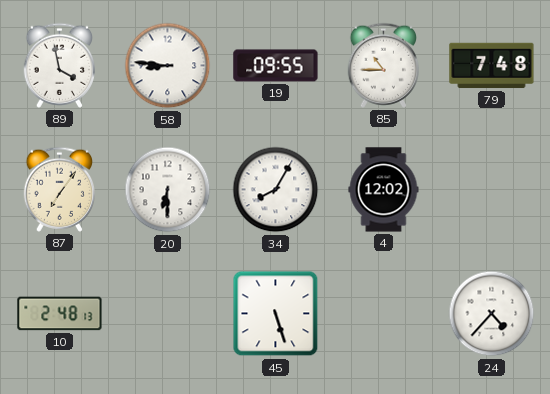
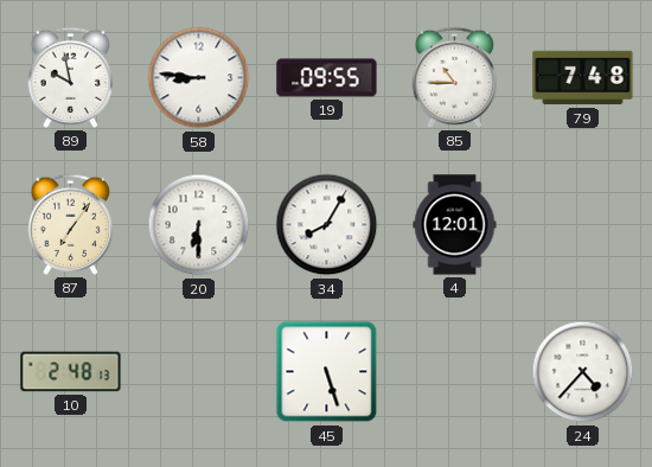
89: 3:58 -> 9:58 (70, 77)
4: 12:02 -> 12:01 (455, 225)
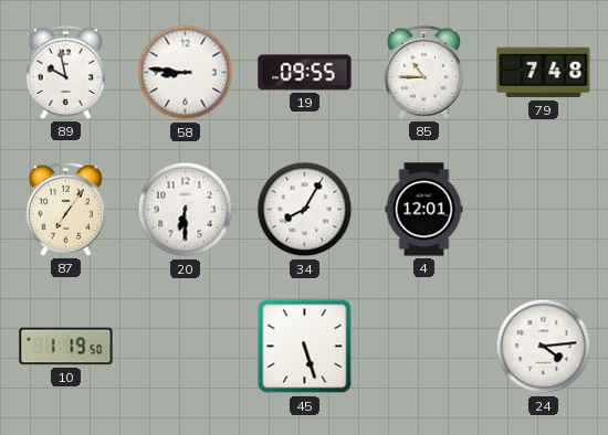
10: 2:48 -> 1:19 (66, 347)
24: 4:37 -> 4:14 (544, 347)
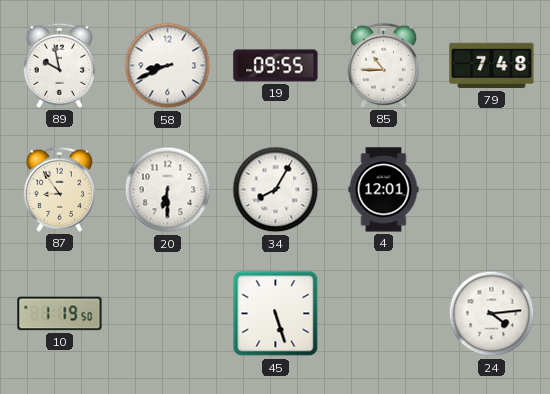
58: 8:46 -> 8:41 (168, 66)
87: 7:06 -> 8:54 (59, 189)
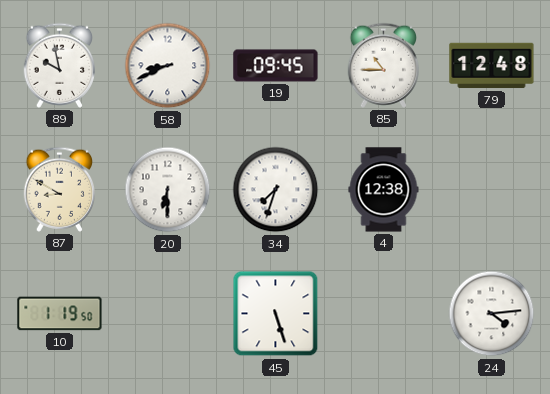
19: 09:55 -> 09:45 (276, 66)
79: 7:48 -> 12:48 (492, 66)
87: 8:54 -> 8:50 (59, 189)
34: 8:05 -> 7:33 (276, 190)
4: 12:01 -> 12:38 (384, 190)
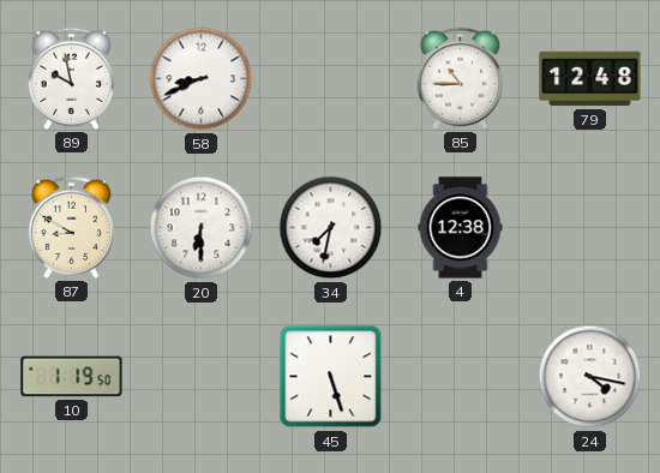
19: 09:45 -> none (276, 66)
34: 7:33 -> 7:32 (331, 228)
24: 4:14 -> 4:17 (590, 377)
